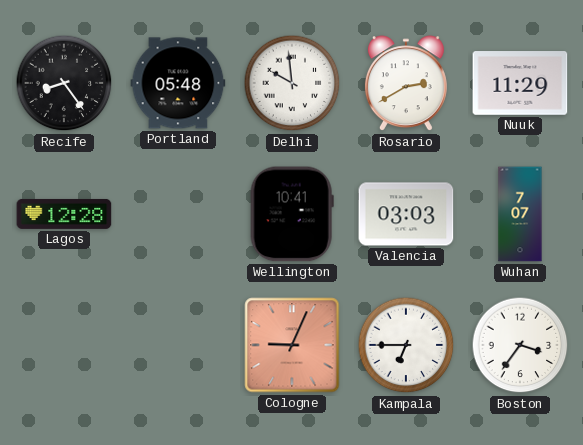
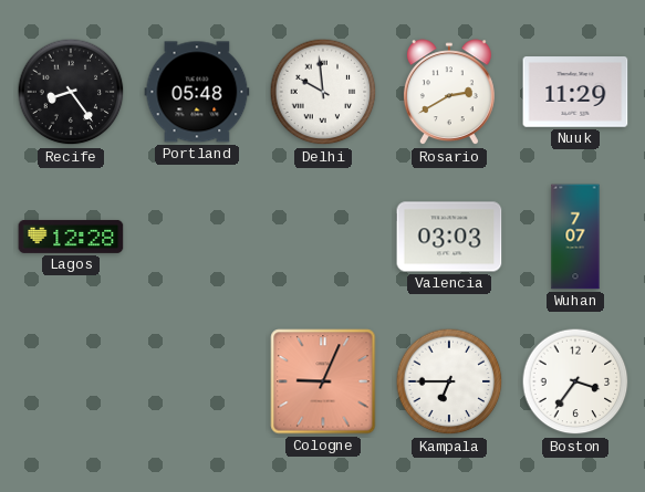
Wellington: 10:41 -> none (292, 214)
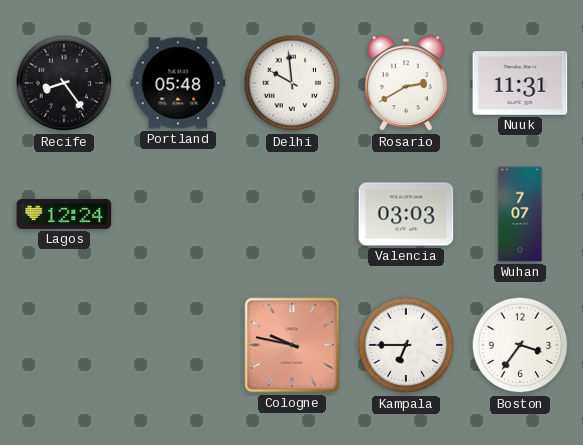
Nuuk: 11:29 -> 11:31 (520, 83)
Lagos: 12:28 -> 12:24 (64, 214)
Cologne: 9:04 -> 9:47 (292, 345)
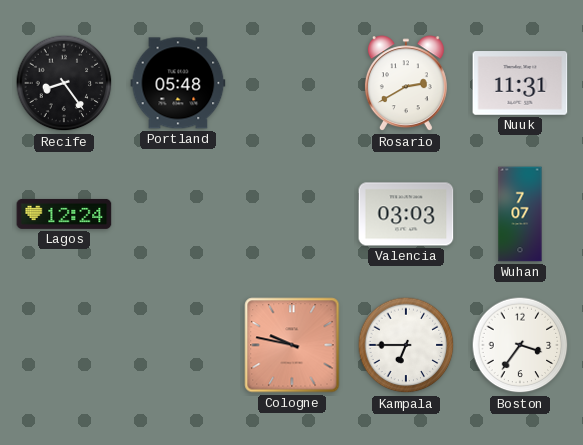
Delhi: 9:59 -> none (292, 83)
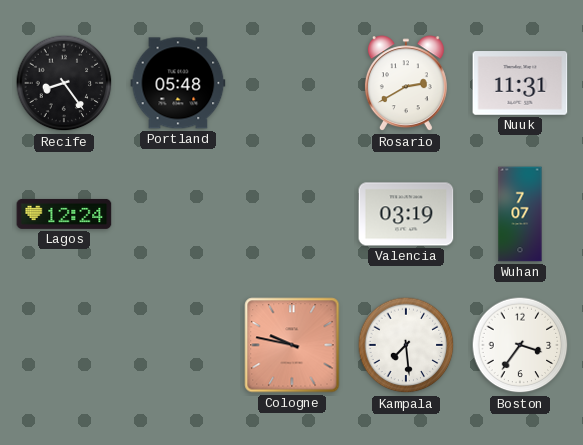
Valencia: 03:03 -> 03:19 (406, 214)
Kampala: 6:45 -> 7:29 (406, 345)
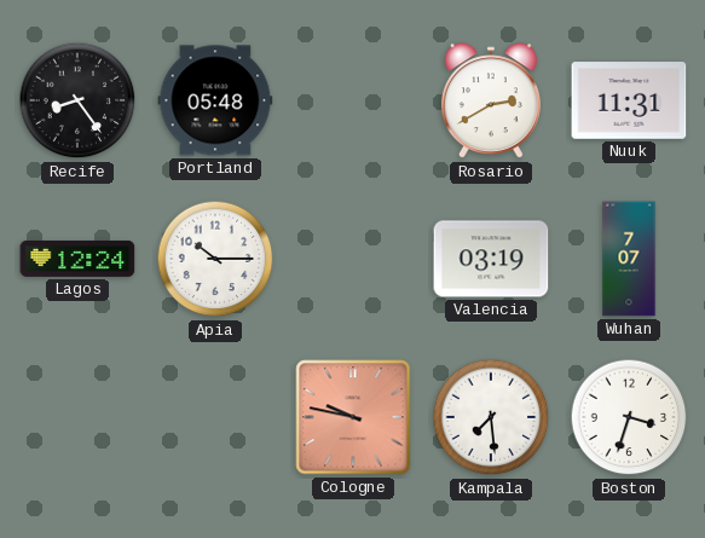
Apia: none -> 10:15 (215, 259)
Boston: 3:36 -> 3:33 (629, 417)
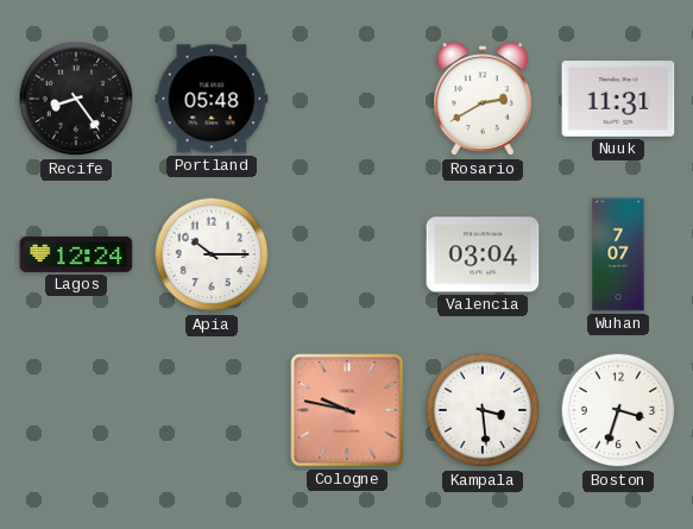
Valencia: 03:19 -> 03:04 (483, 254)
Kampala: 7:29 -> 3:29 (483, 410)
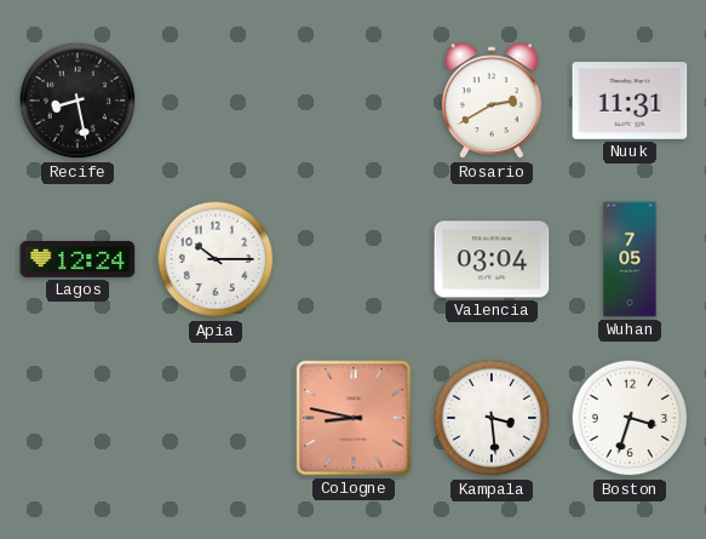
Recife: 8:24 -> 8:28 (78, 101)
Portland: 05:48 -> none (212, 99)
Wuhan: 7:07 -> 7:05 (630, 259)
Cologne: 9:47 -> 8:47 (354, 418)
